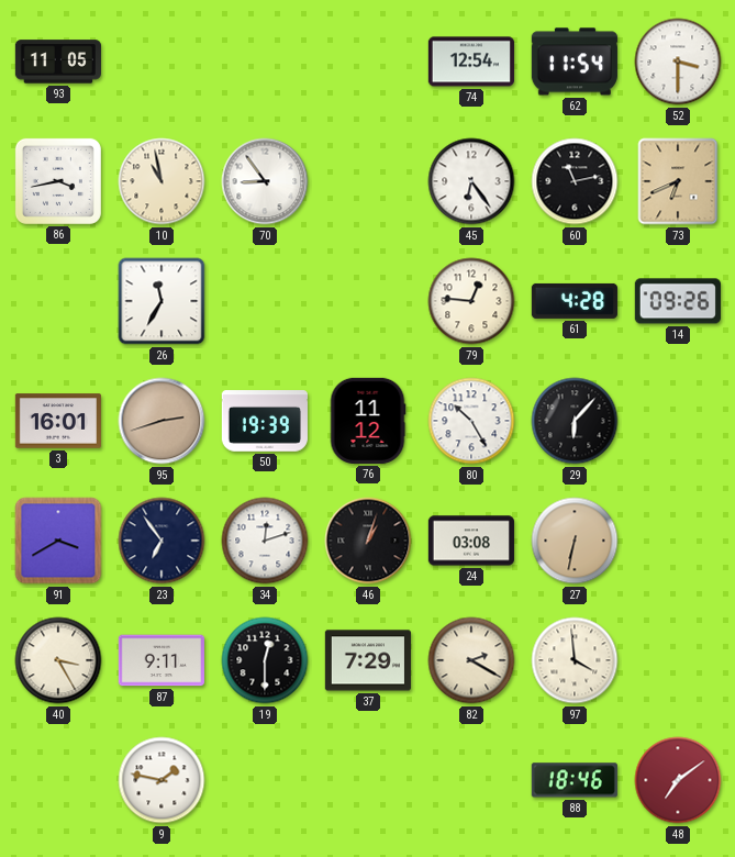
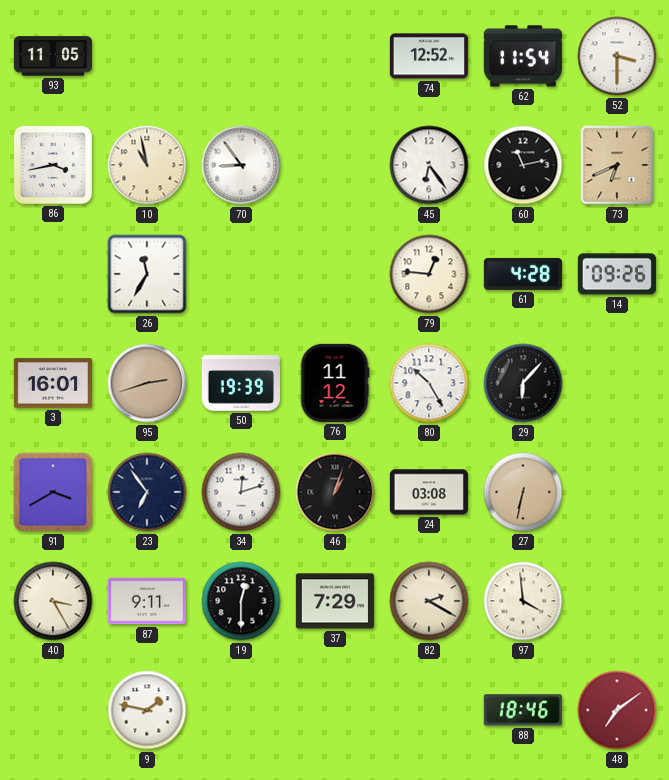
74: 12:54 -> 12:52 (429, 56)
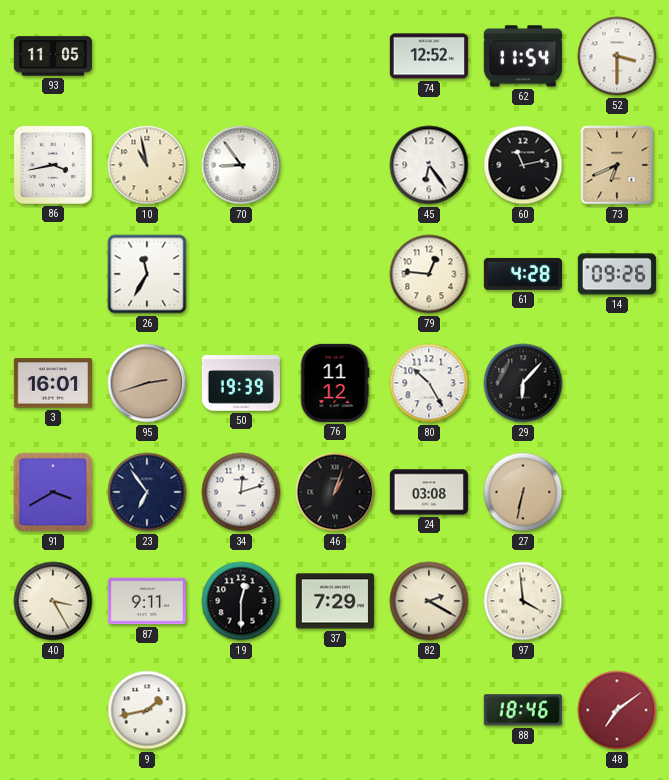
9: 1:47 -> 1:43 (147, 710)
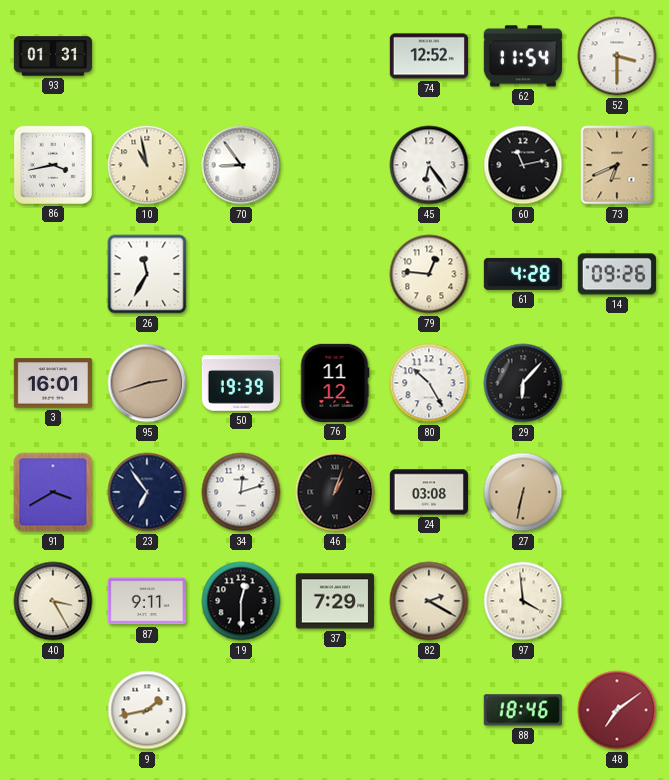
93: 11:05 -> 01:31 (53, 56)
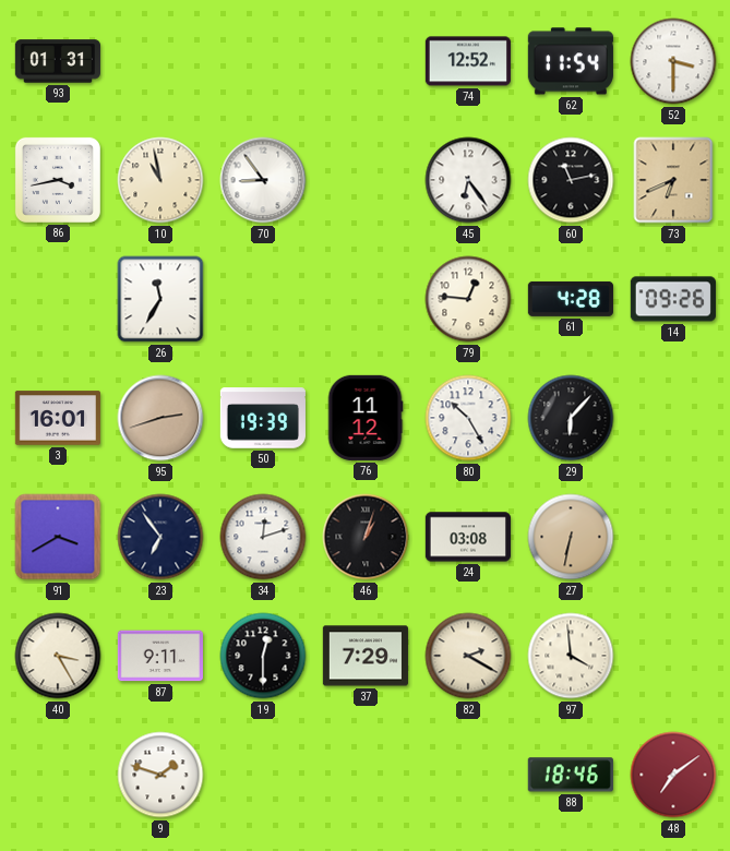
9: 1:43 -> 1:48 (160, 775)
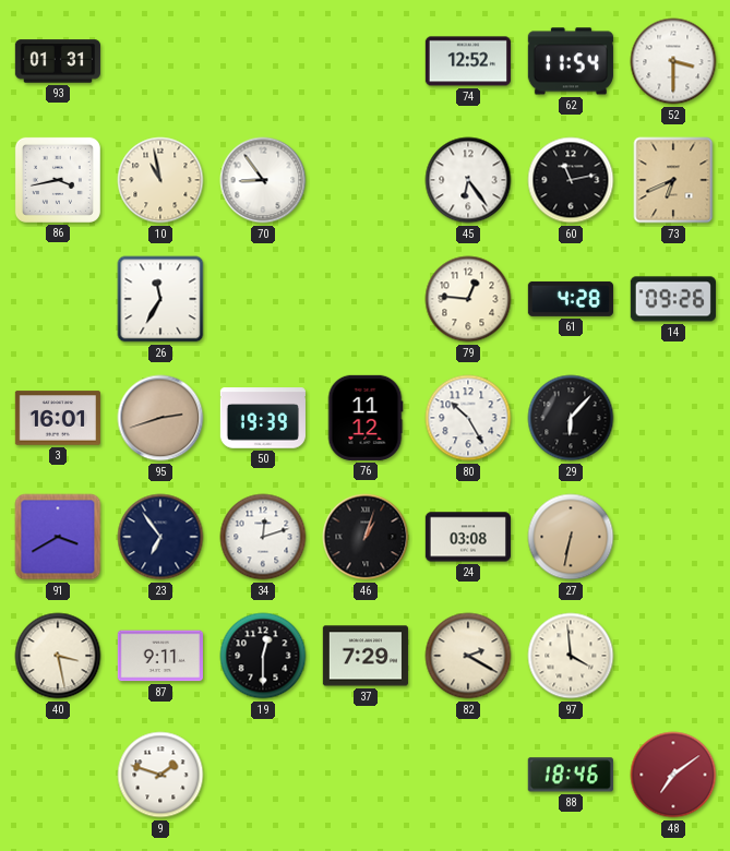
40: 3:25 -> 3:28 (58, 656)
